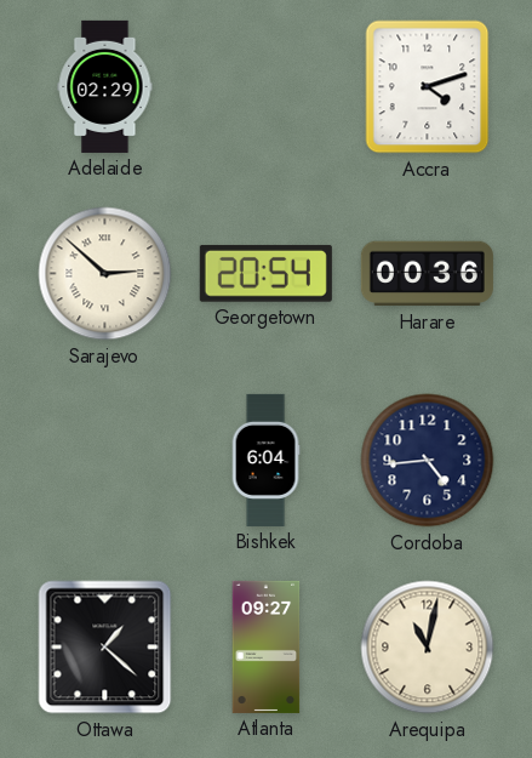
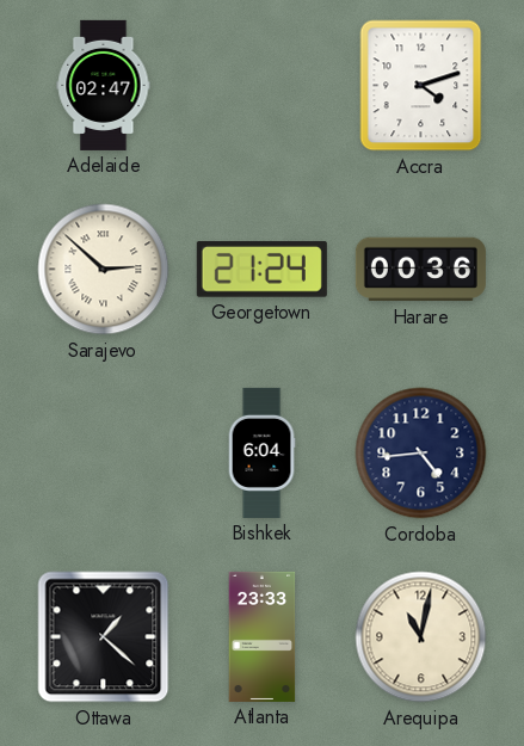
Adelaide: 02:29 -> 02:47 (104, 85)
Georgetown: 20:54 -> 21:24 (261, 269)
Atlanta: 09:27 -> 23:33 (263, 636)
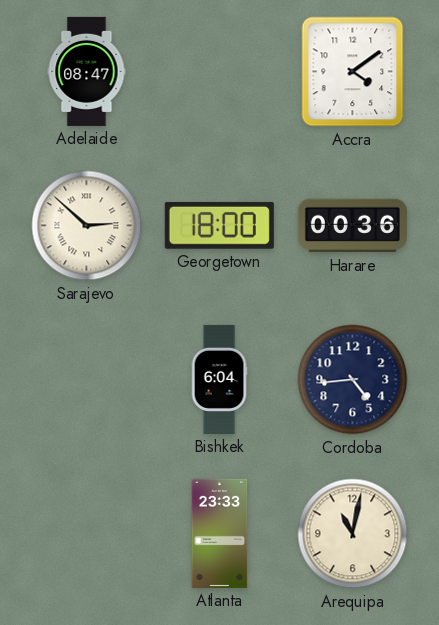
Adelaide: 02:47 -> 08:47 (87, 71)
Accra: 4:12 -> 4:09 (353, 72)
Georgetown: 21:24 -> 18:00 (219, 225)
Ottawa: 1:22 -> none (104, 637)
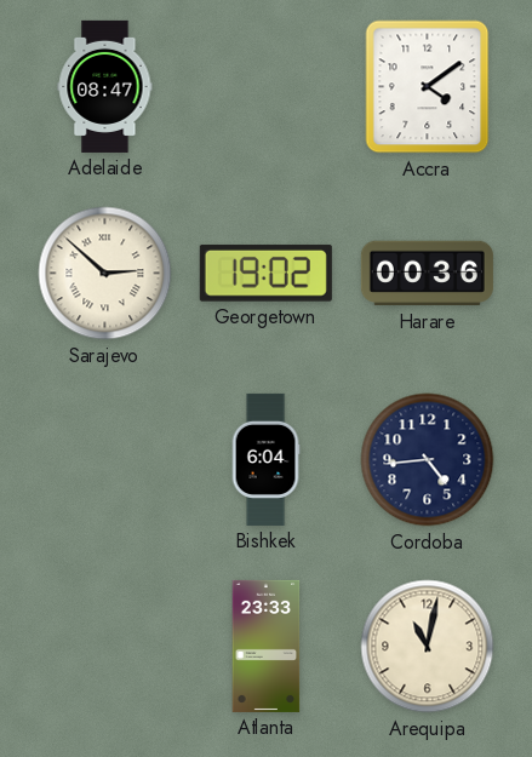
Georgetown: 18:00 -> 19:02 (265, 273)
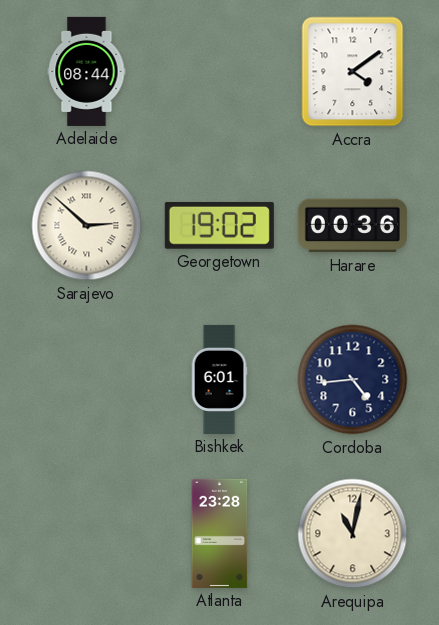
Adelaide: 08:47 -> 08:44 (87, 71)
Bishkek: 6:04 -> 6:01 (219, 379)
Atlanta: 23:33 -> 23:28 (220, 533)
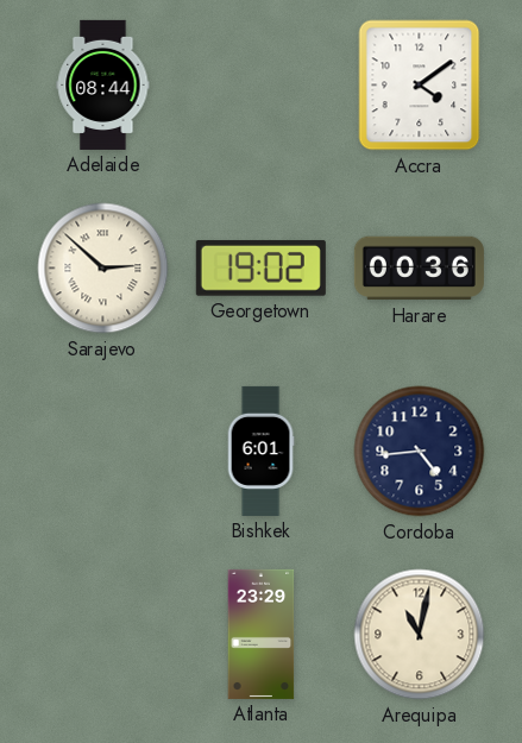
Atlanta: 23:28 -> 23:29 (262, 634)
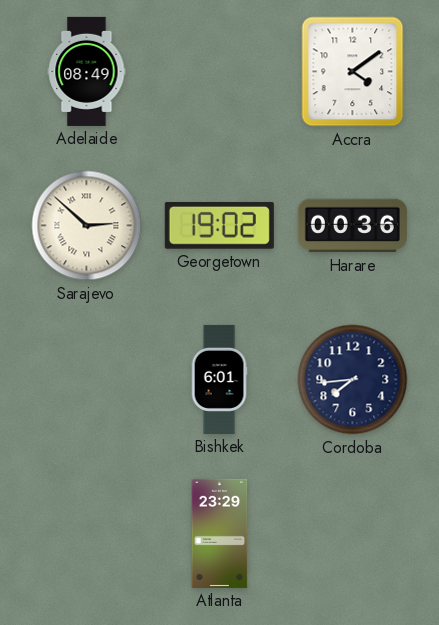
Adelaide: 08:44 -> 08:49 (87, 71)
Cordoba: 4:44 -> 7:44 (353, 380)
Arequipa: 11:02 -> none (420, 635)
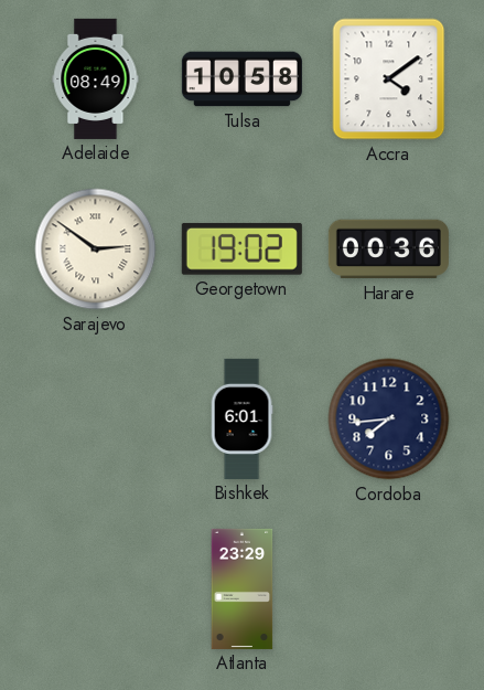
Tulsa: none -> 10:58 (241, 79)
Sarajevo: 2:52 -> 2:51 (96, 250)
